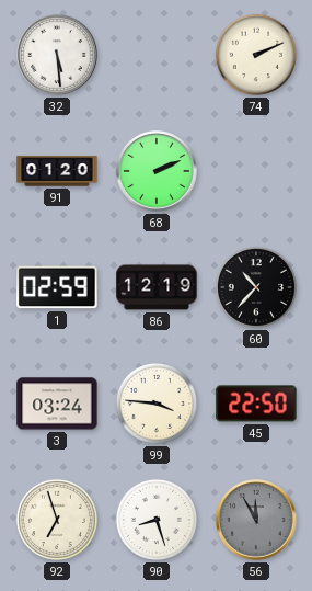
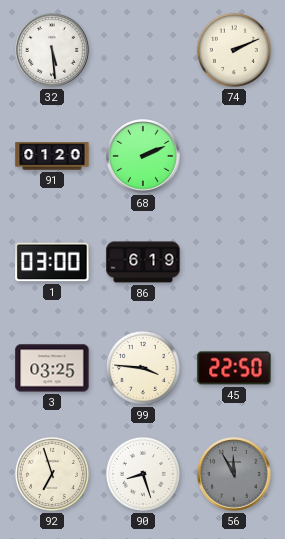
1: 02:59 -> 03:00 (52, 262)
86: 12:19 -> 6:19 (143, 262)
60: 10:37 -> none (256, 287)
3: 03:24 -> 03:25 (52, 368)
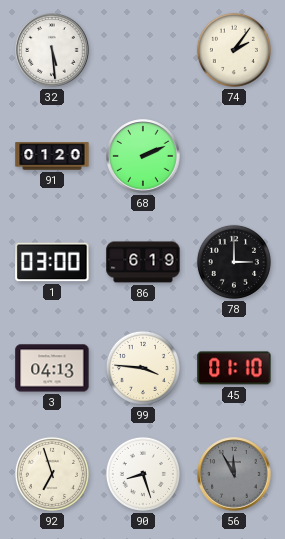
74: 2:11 -> 2:06 (234, 50)
78: none -> 3:00 (234, 262)
3: 03:25 -> 04:13 (52, 368)
45: 22:50 -> 01:10 (234, 368)
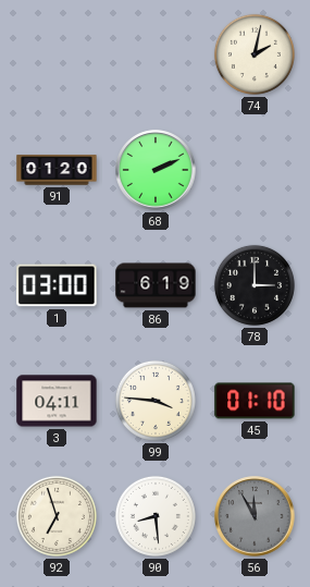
32: 5:29 -> none (52, 50)
74: 2:06 -> 2:02 (255, 54)
3: 04:13 -> 04:11 (57, 401)
90: 8:27 -> 8:29 (156, 516)
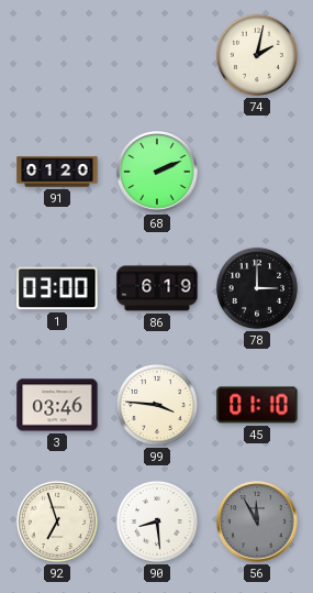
3: 04:11 -> 03:46 (57, 405)
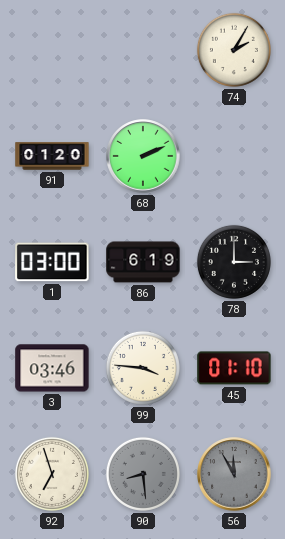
74: 2:02 -> 2:05 (234, 50)
90 dial: white -> grey (143, 474)
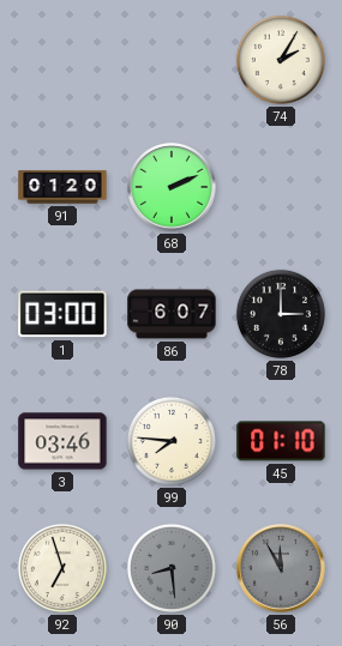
86: 6:19 -> 6:07 (172, 314)
99: 3:46 -> 7:46 (172, 441)
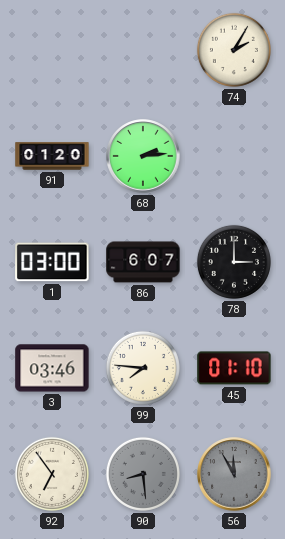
68: 2:11 -> 2:14 (143, 156)
92: 6:57 -> 6:54 (52, 474)
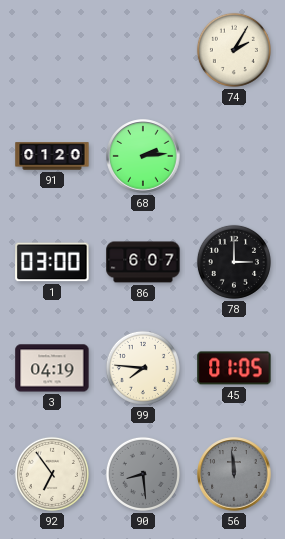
3: 03:46 -> 04:19 (52, 368)
45: 01:10 -> 01:05 (234, 368)
56: 11:55 -> 11:59 (234, 474)
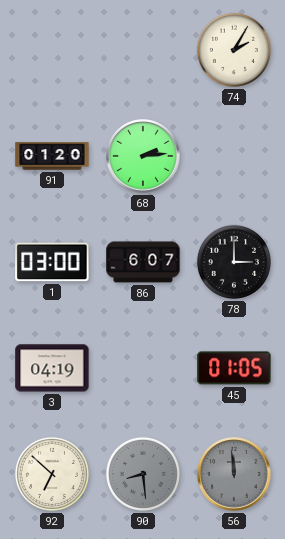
99: 7:46 -> none (143, 368)
92: 6:54 -> 6:52 (52, 474)
